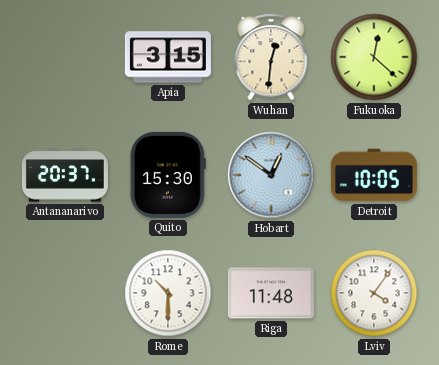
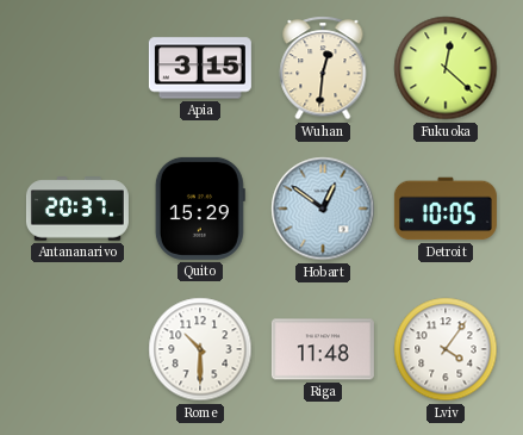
Quito: 15:30 -> 15:29 (200, 209)
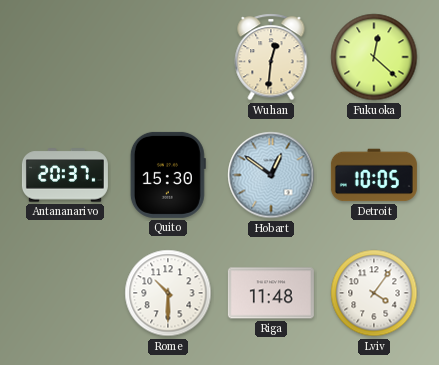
Apia: 3:15 -> none (200, 68)
Quito: 15:29 -> 15:30 (168, 175)
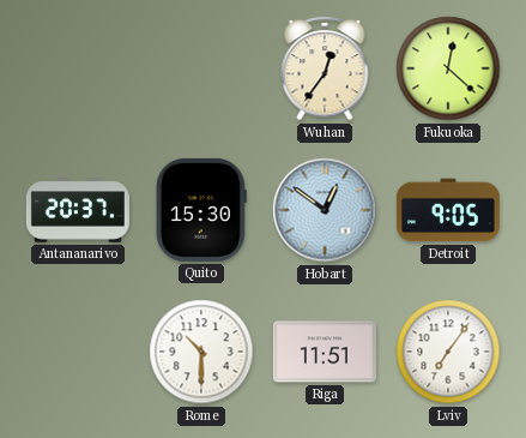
Wuhan: 12:31 -> 12:36 (325, 68)
Detroit: 10:05 -> 9:05 (448, 210)
Riga: 11:48 -> 11:51 (325, 352)
Lviv: 4:06 -> 7:06 (448, 352)
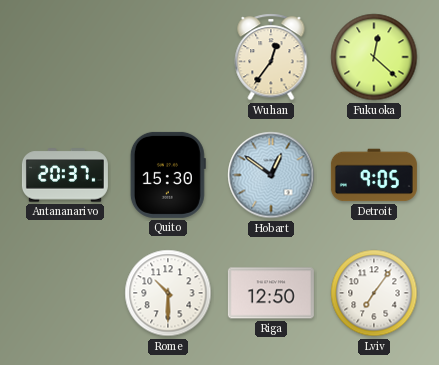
Riga: 11:51 -> 12:50 (271, 293)
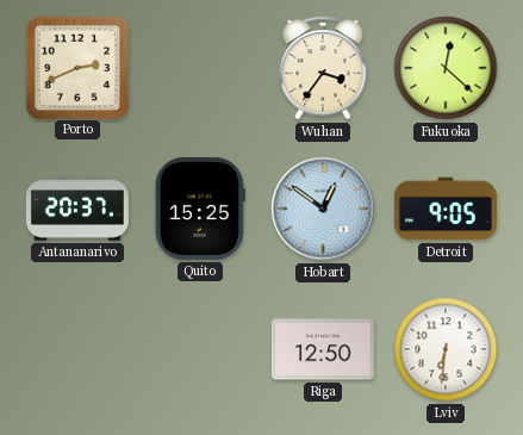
Porto: none -> 2:41 (76, 67)
Wuhan: 12:36 -> 3:36 (323, 68)
Quito: 15:30 -> 15:25 (200, 209)
Rome: 10:30 -> none (168, 293)
Lviv: 7:06 -> 6:31 (446, 349)
